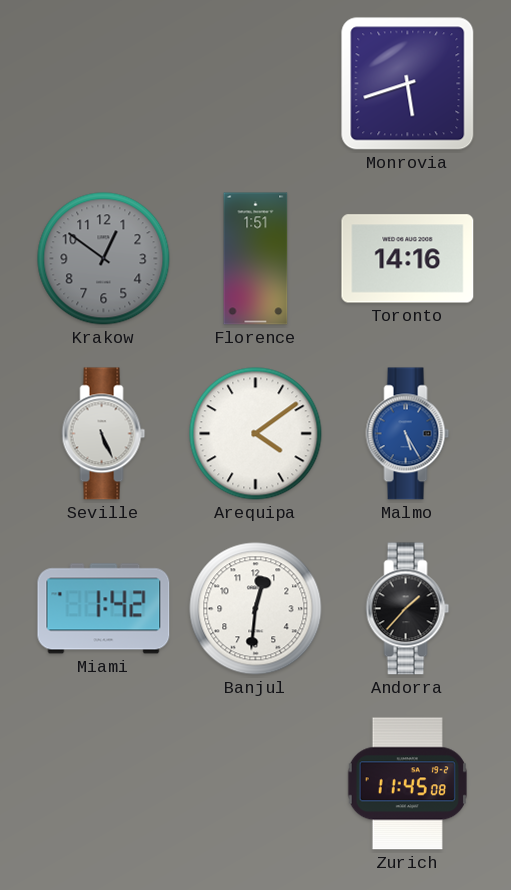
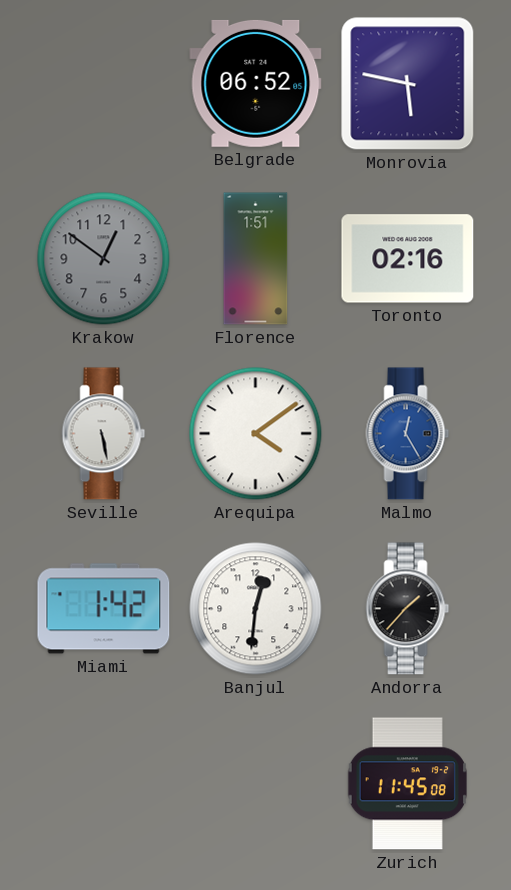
Belgrade: none -> 06:52 (256, 83)
Monrovia: 5:42 -> 5:47 (408, 84)
Toronto: 14:16 -> 02:16 (408, 259)
Seville: 5:26 -> 5:28 (104, 434)
Malmo: 5:25 -> 12:25 (408, 434)
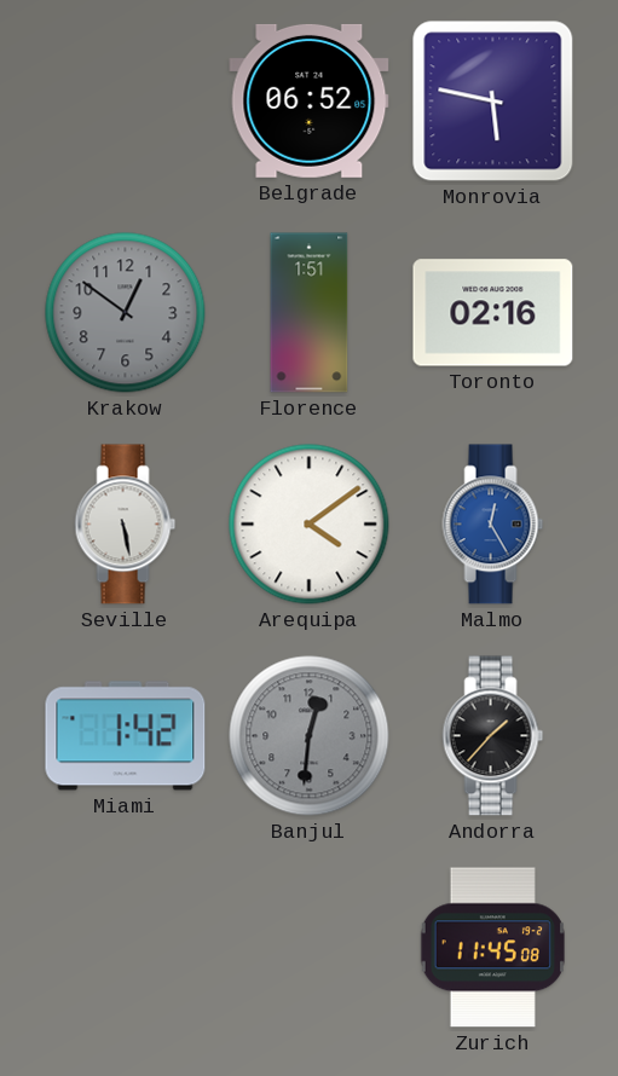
Banjul dial: white -> grey (310, 736)
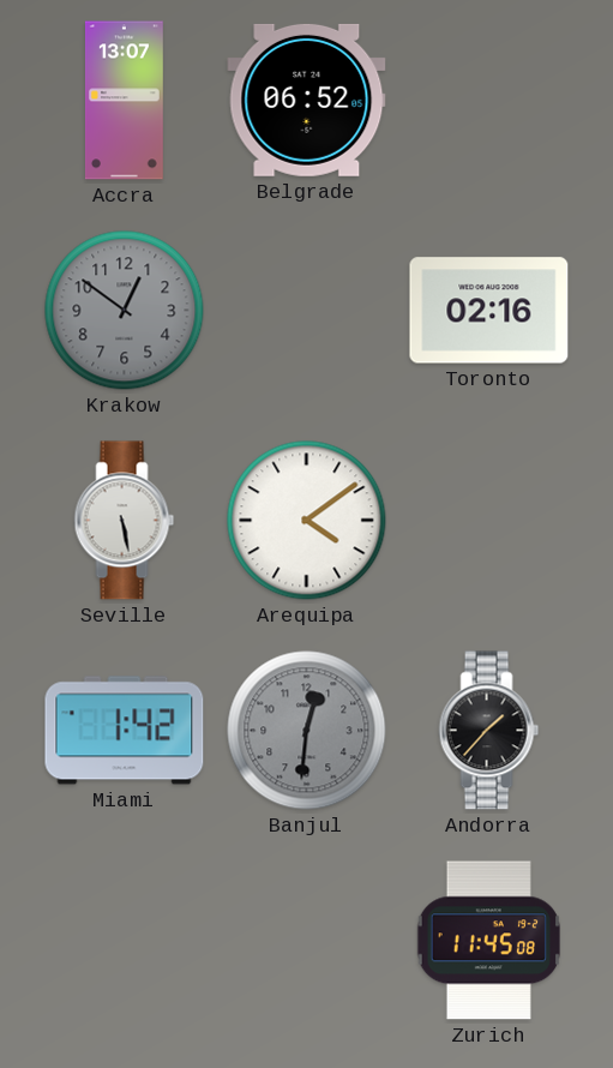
Accra: none -> 13:07 (124, 101)
Monrovia: 5:47 -> none (493, 102)
Florence: 1:51 -> none (310, 313)
Malmo: 12:25 -> none (493, 525)
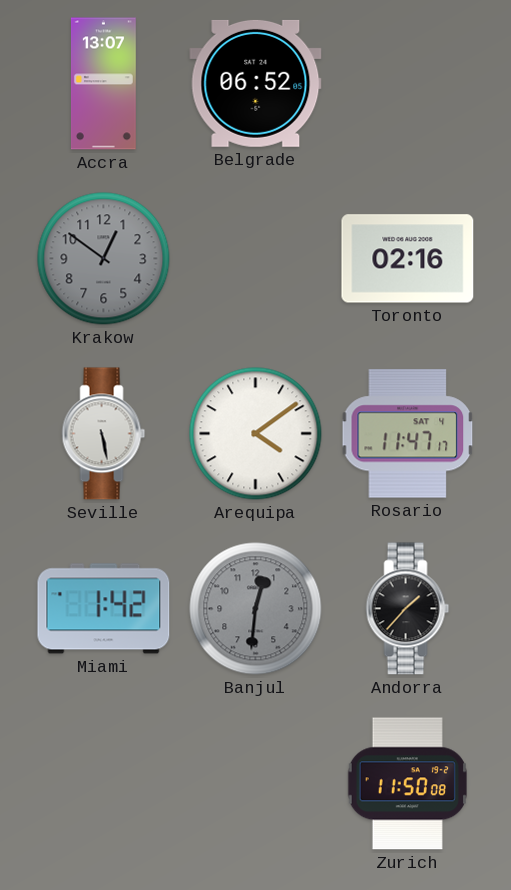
Rosario: none -> 11:47 (408, 434)
Zurich: 11:45 -> 11:50 (407, 784)
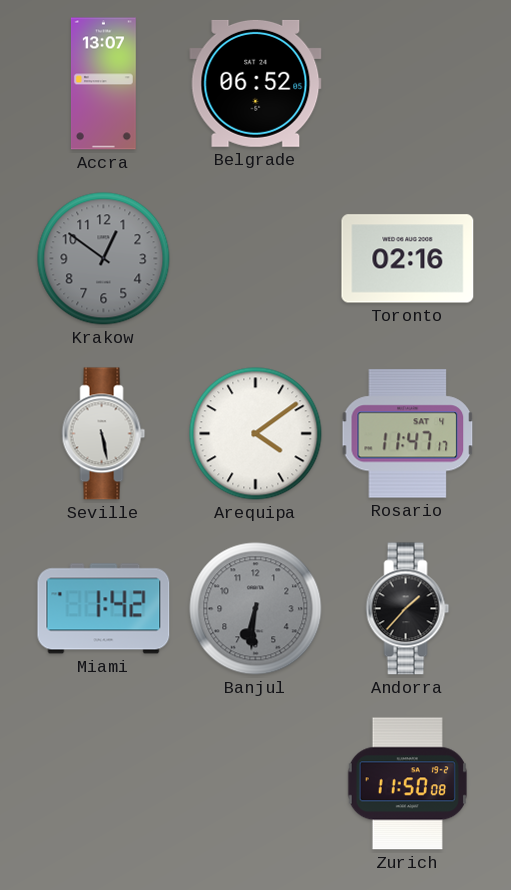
Banjul: 12:31 -> 6:31 (256, 609)
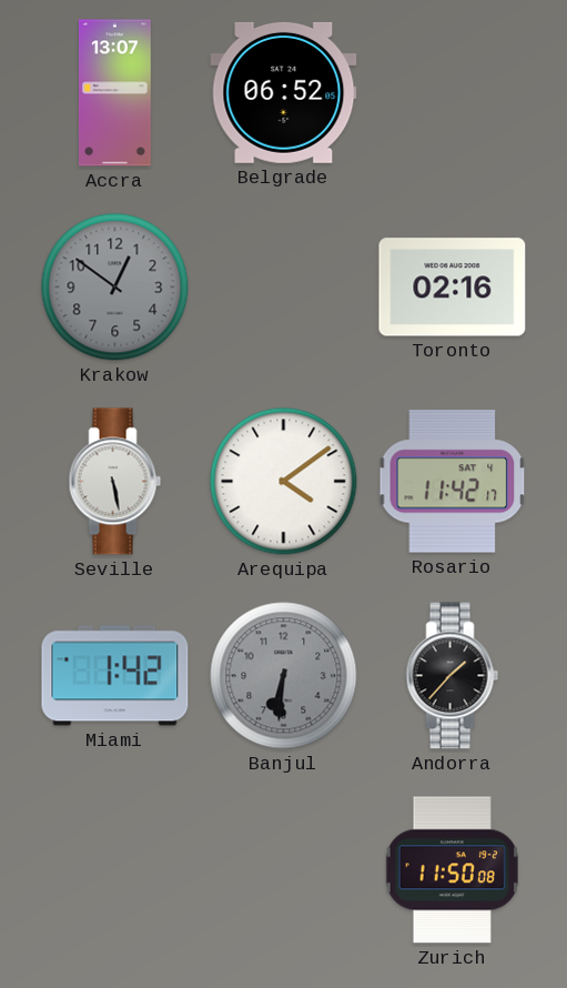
Rosario: 11:47 -> 11:42 (453, 482)
